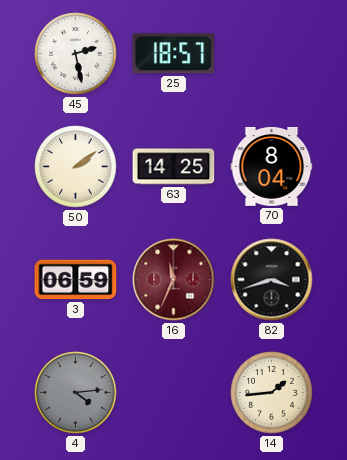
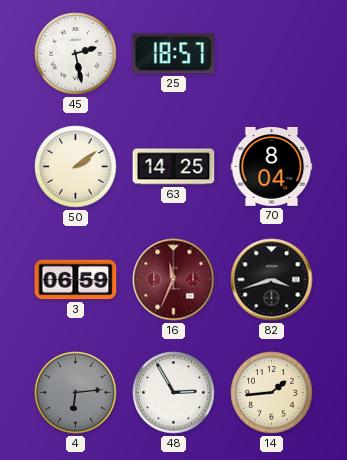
4: 4:14 -> 6:14 (76, 393)
48: none -> 2:55 (174, 393)
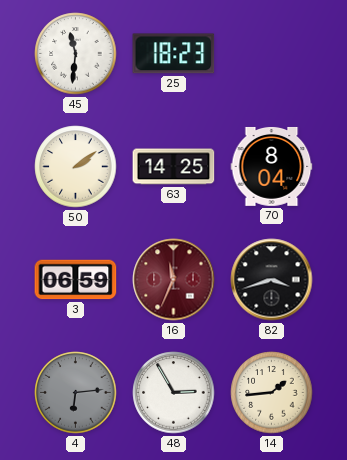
45: 2:28 -> 11:31 (76, 54)
25: 18:57 -> 18:23 (174, 54)
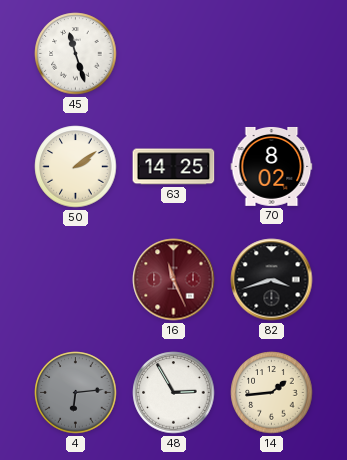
45: 11:31 -> 11:27 (76, 54)
25: 18:23 -> none (174, 54)
70: 8:04 -> 8:02 (272, 166)
3: 06:59 -> none (76, 280)
16: 11:34 -> 11:26 (174, 280)
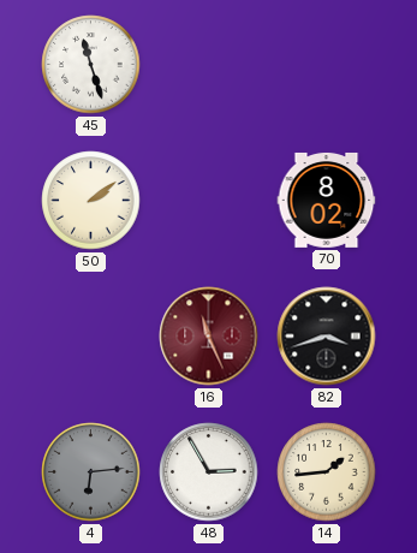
63: 14:25 -> none (174, 167)
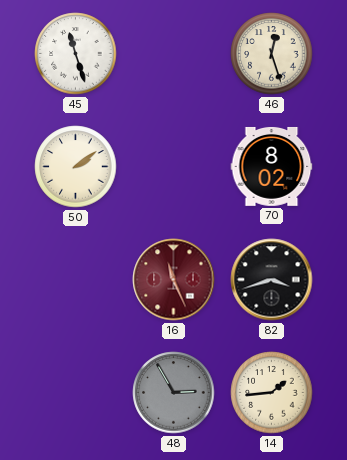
46: none -> 12:27 (272, 54)
4: 6:14 -> none (91, 472)
48 dial: white -> grey (174, 393)
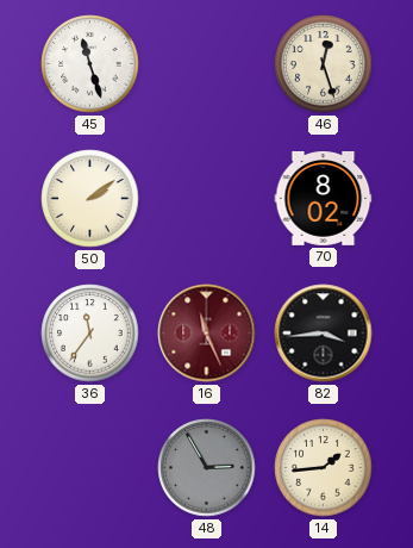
36: none -> 11:36 (90, 334)
82: 3:42 -> 3:44 (324, 334)
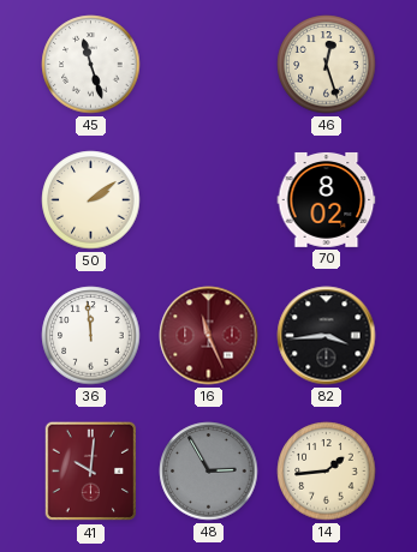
36: 11:36 -> 11:59 (91, 336)
41: none -> 10:01 (91, 472)
